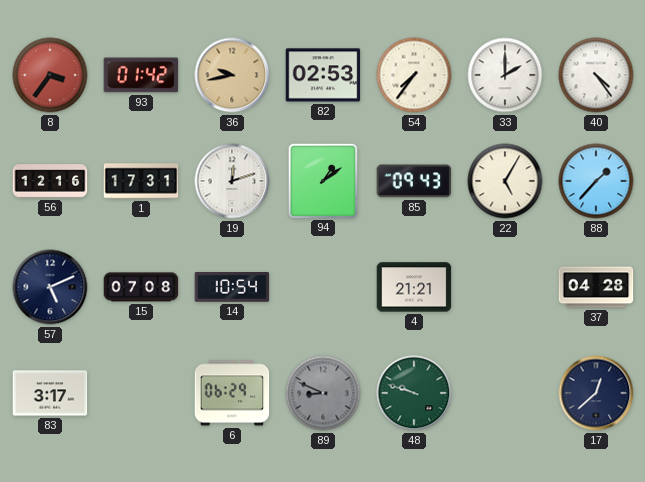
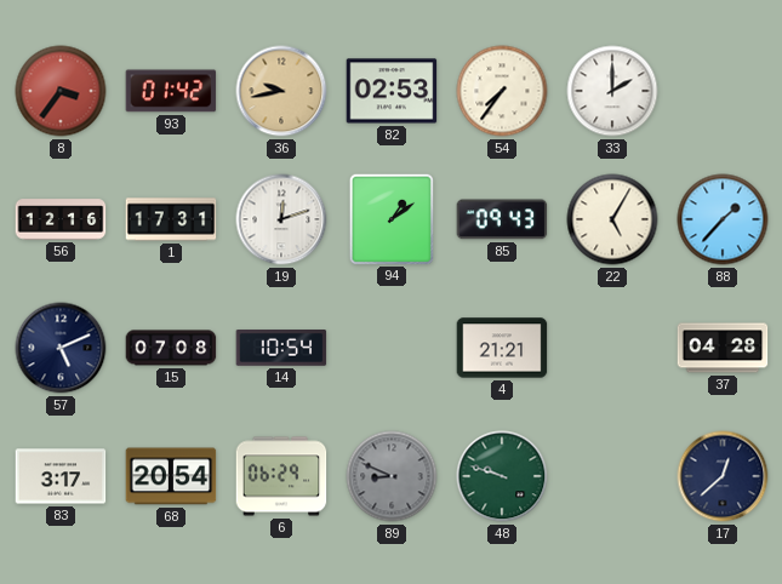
40: 4:24 -> none (596, 75)
68: none -> 20:54 (171, 476)
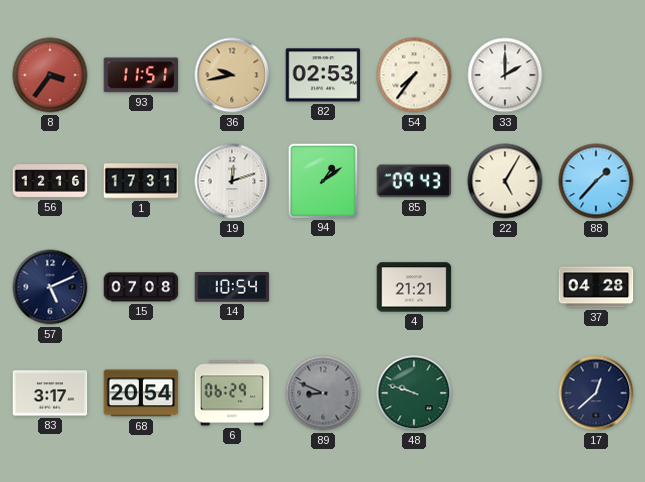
93: 01:42 -> 11:51 (141, 75)
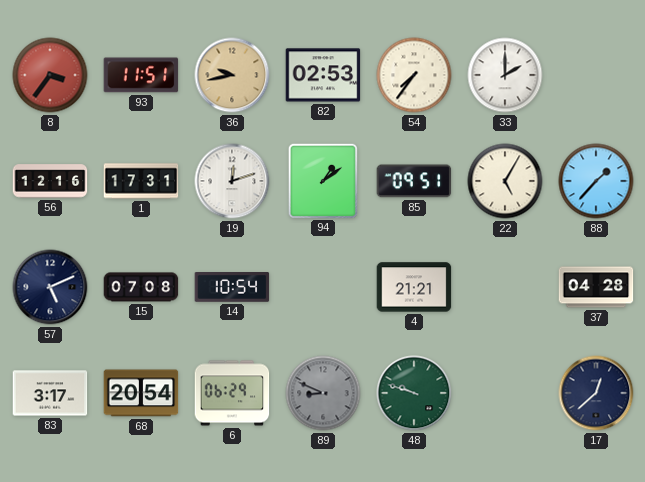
85: 09:43 -> 09:51 (414, 181)
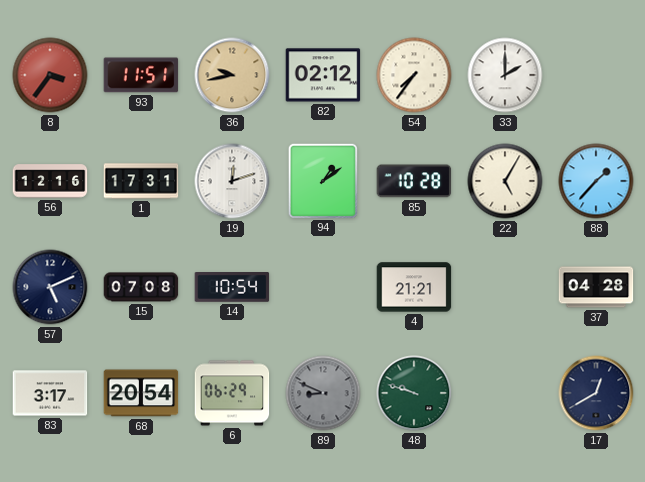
82: 02:53 -> 02:12 (323, 75)
85: 09:51 -> 10:28 (414, 181)
17: 12:38 -> 12:40 (596, 393)
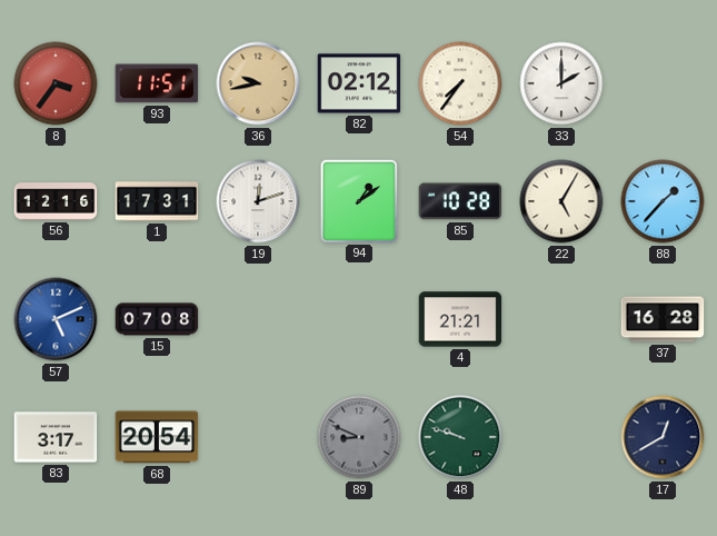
57 dial: navy -> blue (56, 319)
14: 10:54 -> none (232, 288)
37: 04:28 -> 16:28 (663, 319)
6: 06:29 -> none (232, 393)
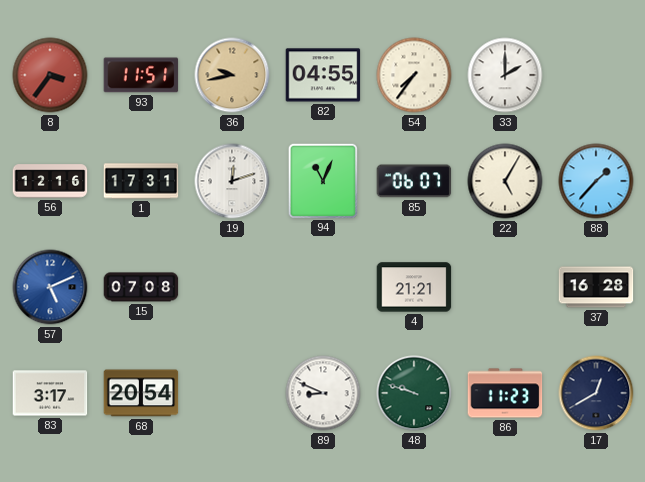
82: 02:12 -> 04:55 (323, 75)
94: 1:09 -> 11:04 (322, 180)
85: 10:28 -> 06:07 (414, 181)
89 dial: grey -> white (323, 393)
86: none -> 11:23 (505, 393)
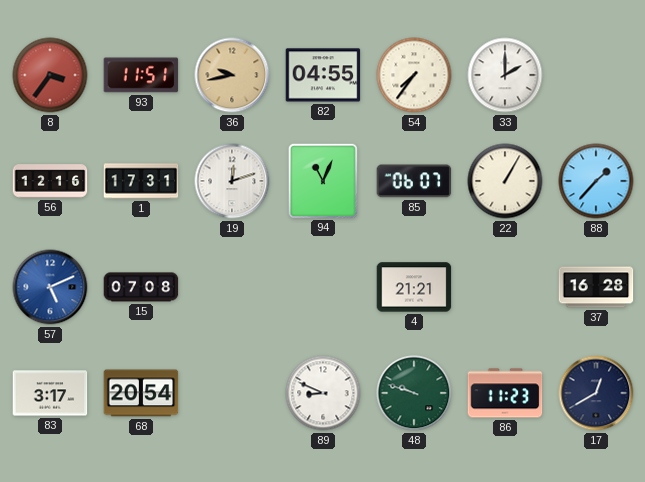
22: 5:05 -> 1:05 (505, 181)
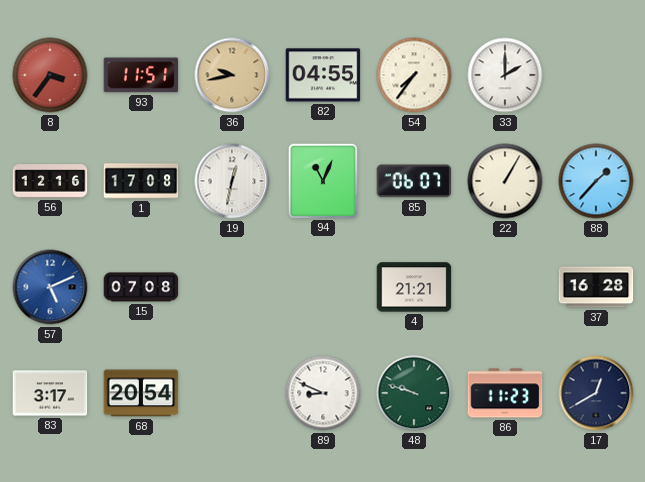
1: 17:31 -> 17:08 (141, 181)
19: 12:12 -> 12:32 (232, 181)
